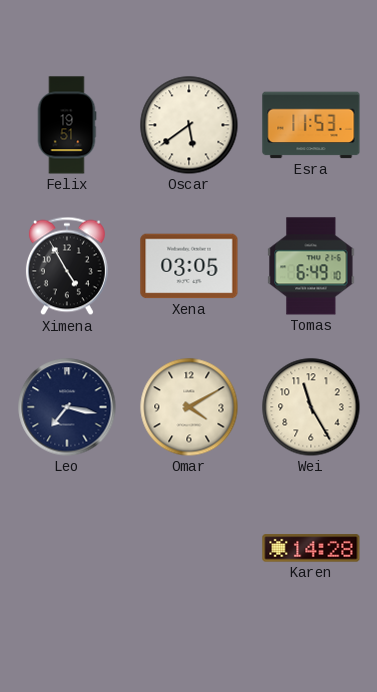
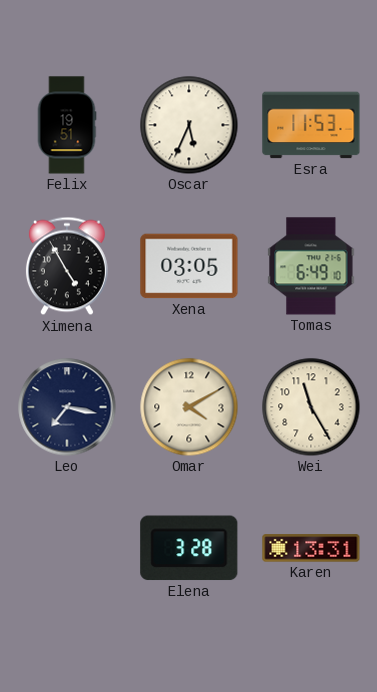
Oscar: 5:39 -> 5:34 (189, 125)
Elena: none -> 3:28 (189, 548)
Karen: 14:28 -> 13:31 (311, 548)
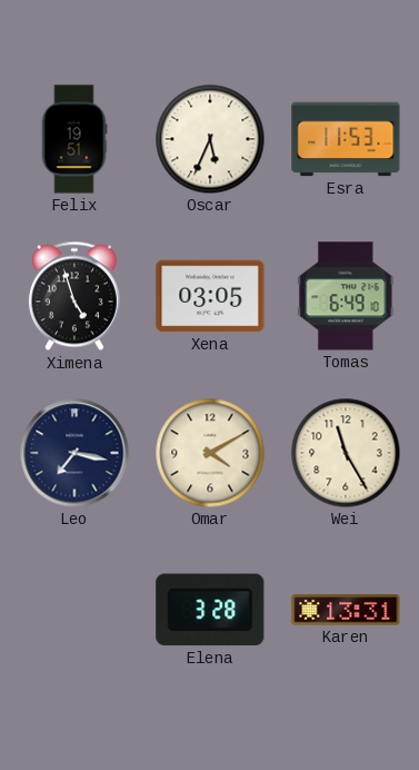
Ximena: 4:55 -> 4:57 (74, 296)
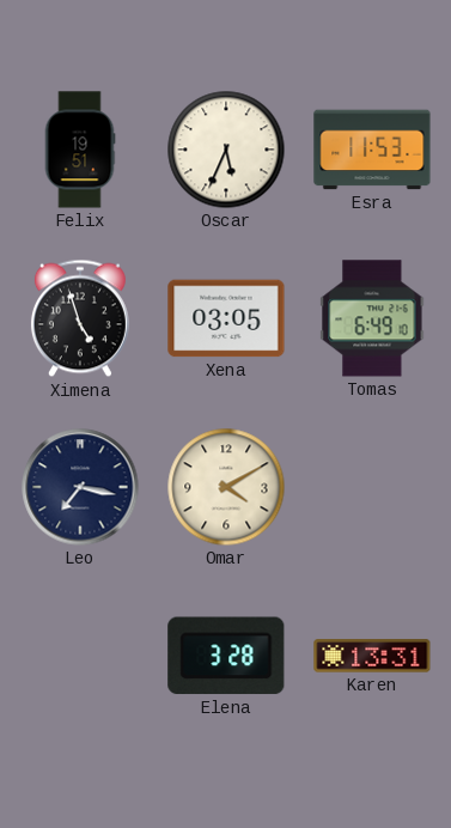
Wei: 11:25 -> none (346, 453)
